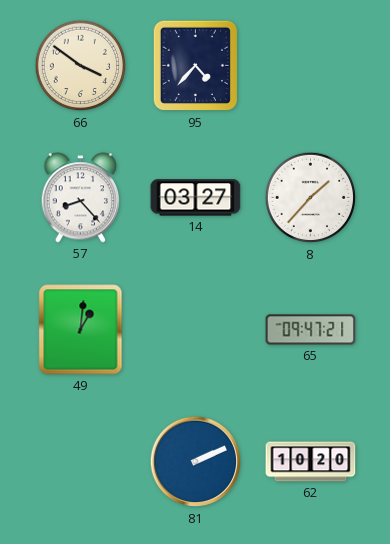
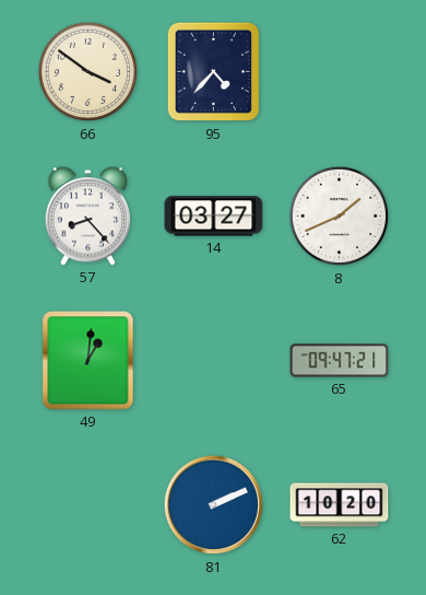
8: 1:37 -> 1:41 (340, 217)
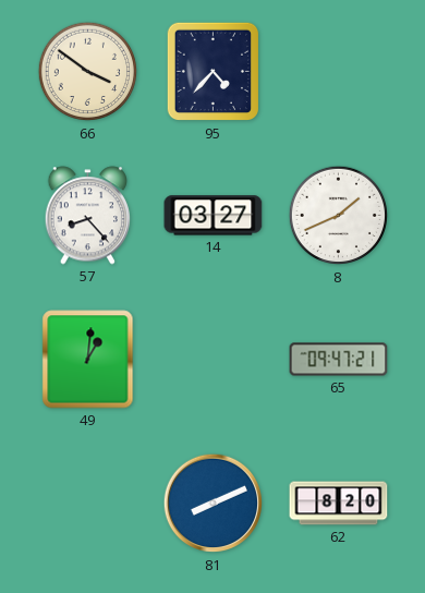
81: 2:11 -> 8:11 (214, 504)
62: 10:20 -> 8:20 (339, 504)
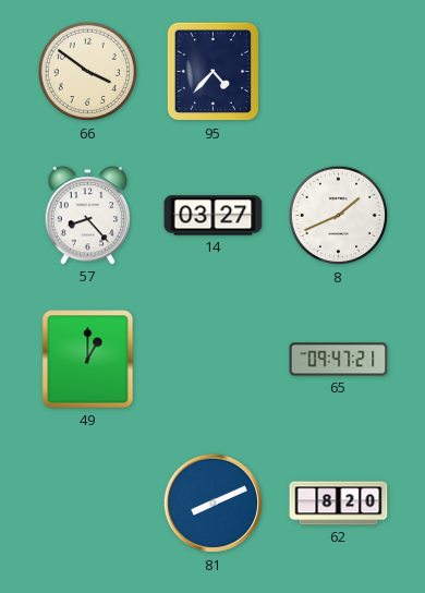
49: 1:01 -> 1:00 (88, 360)
